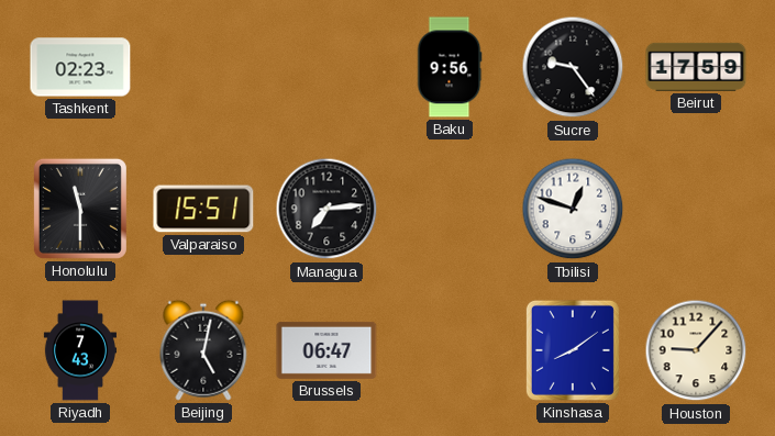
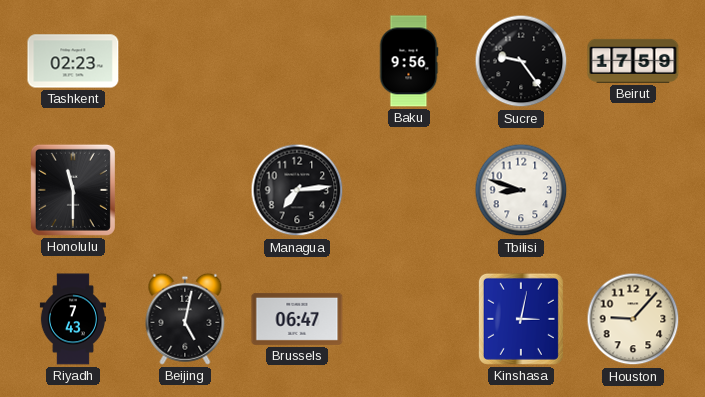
Valparaiso: 15:51 -> none (203, 209)
Tbilisi: 12:48 -> 8:48 (521, 190)
Kinshasa: 8:09 -> 3:02 (521, 319)
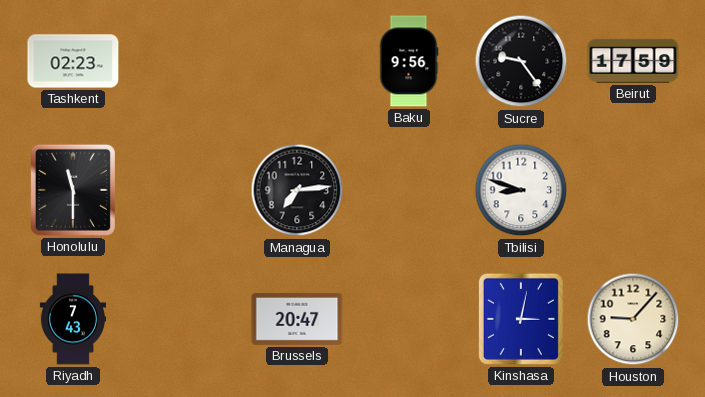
Beijing: 5:02 -> none (185, 319)
Brussels: 06:47 -> 20:47 (297, 319)
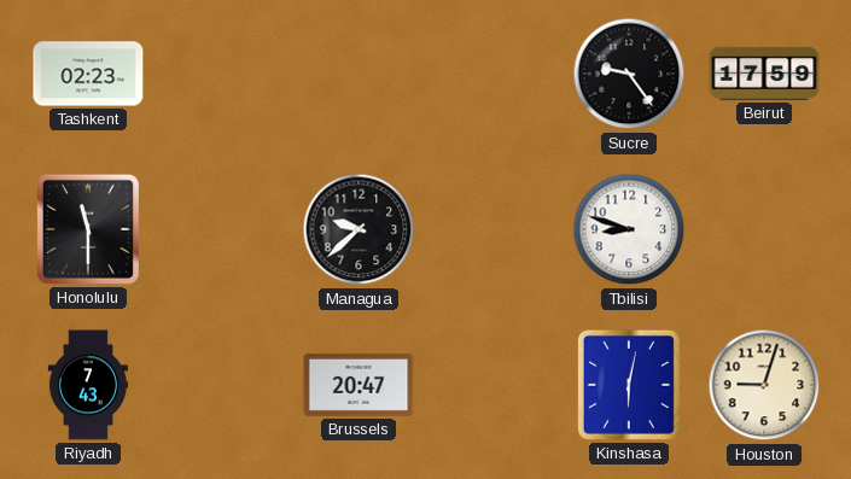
Baku: 9:56 -> none (409, 61)
Managua: 7:14 -> 9:38 (359, 229)
Kinshasa: 3:02 -> 6:02 (629, 385)
Houston: 9:07 -> 9:03 (764, 385)
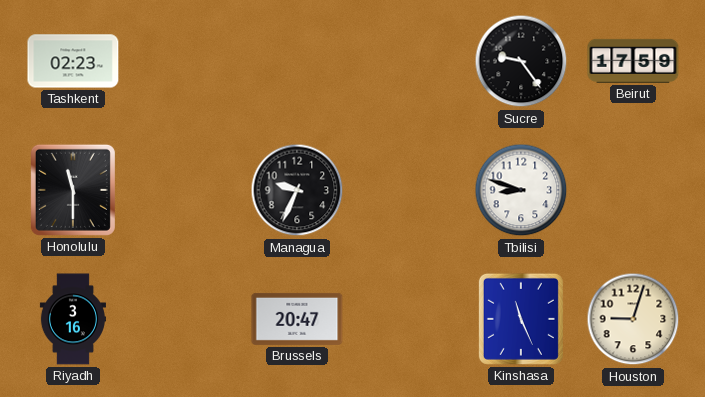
Managua: 9:38 -> 9:34 (297, 190)
Riyadh: 7:43 -> 3:16 (73, 319)
Kinshasa: 6:02 -> 11:26 (521, 319)
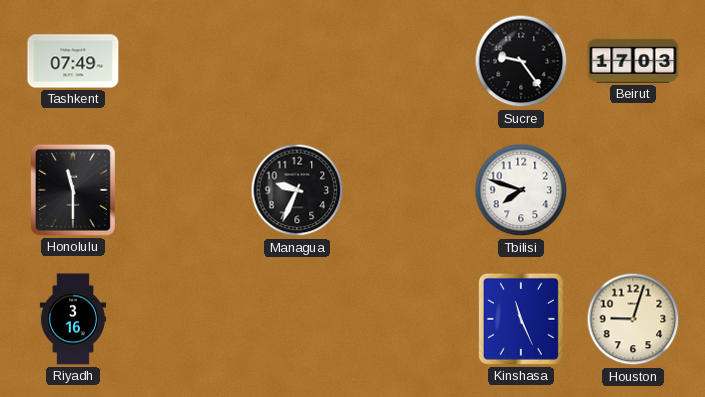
Tashkent: 02:23 -> 07:49 (73, 61)
Beirut: 17:59 -> 17:03 (633, 61)
Tbilisi: 8:48 -> 7:48 (521, 190)
Brussels: 20:47 -> none (297, 319)
